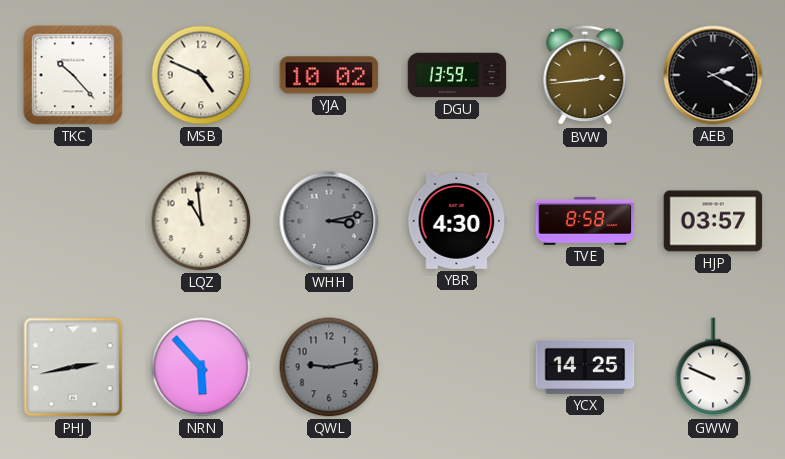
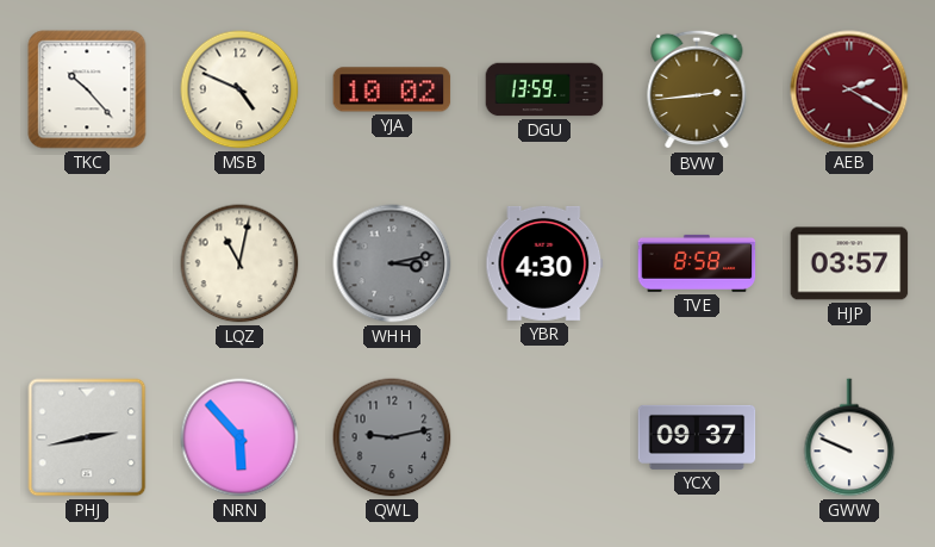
AEB dial: black -> burgundy (849, 89)
LQZ: 10:59 -> 11:02 (239, 263)
YCX: 14:25 -> 09:37 (697, 437)
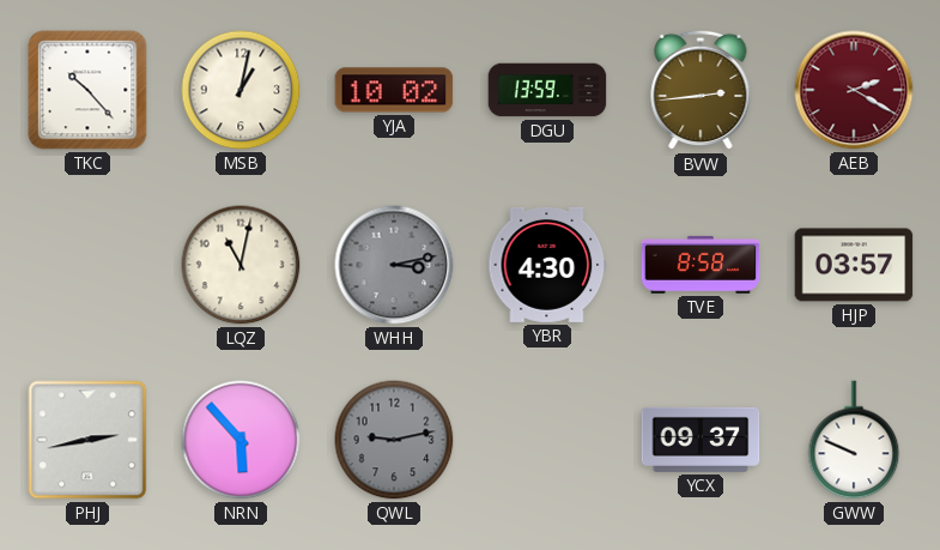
MSB: 4:49 -> 1:02 (241, 90)
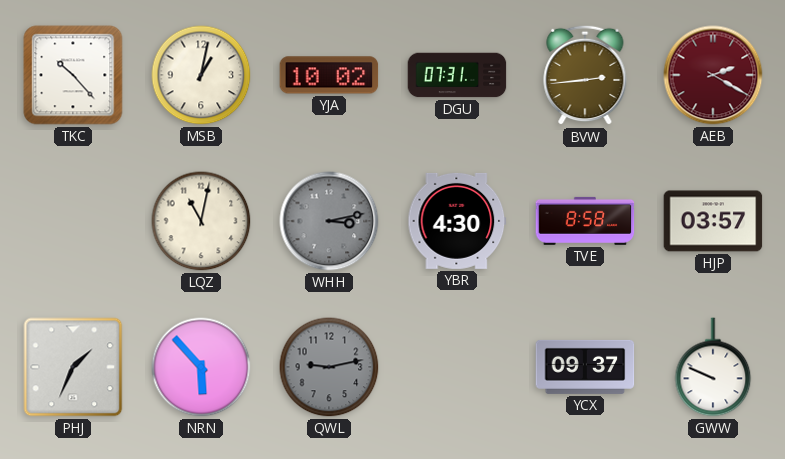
DGU: 13:59 -> 07:31 (457, 75)
PHJ: 2:43 -> 1:34 (73, 367)
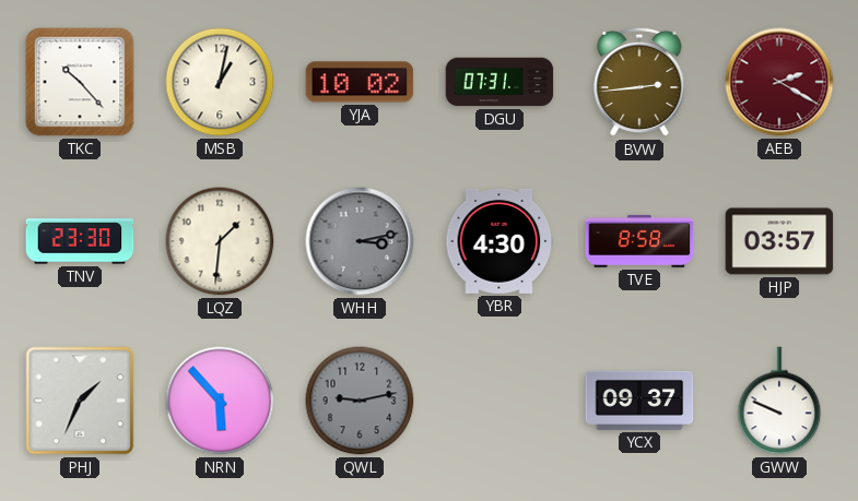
TNV: none -> 23:30 (80, 241)
LQZ: 11:02 -> 1:31 (220, 241)
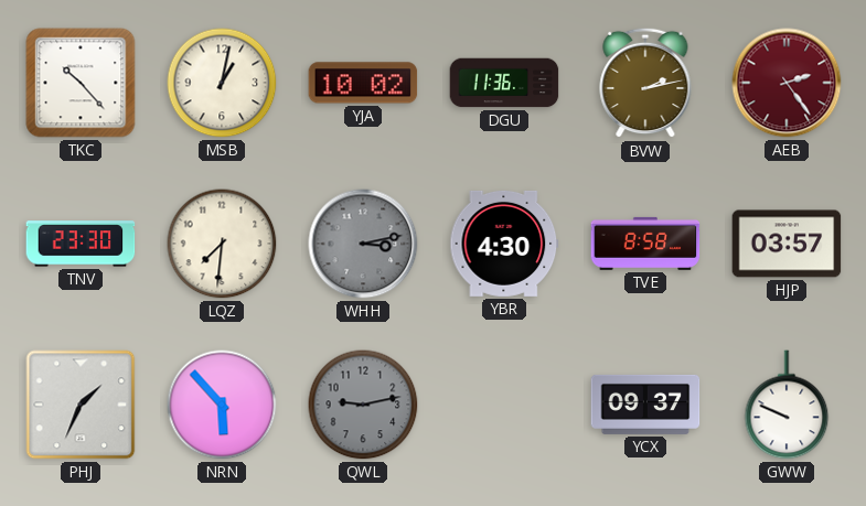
DGU: 07:31 -> 11:36 (504, 83)
BVW: 2:44 -> 2:13 (645, 83)
AEB: 2:20 -> 2:24 (787, 83)
LQZ: 1:31 -> 7:31 (222, 244)
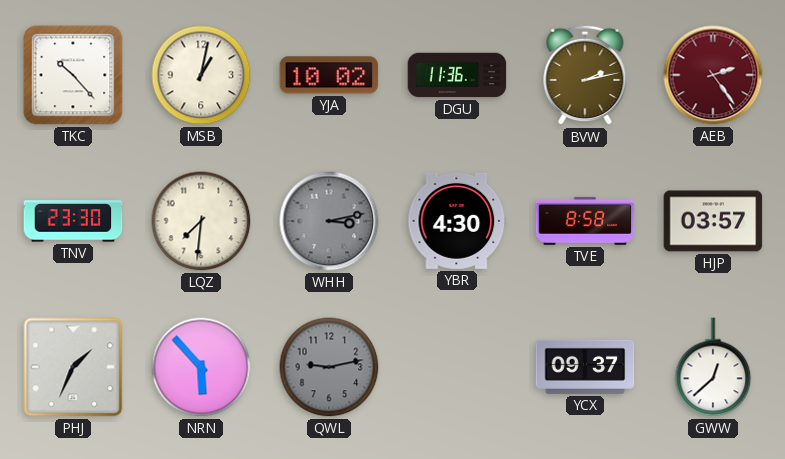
GWW: 9:49 -> 12:38 (713, 367)
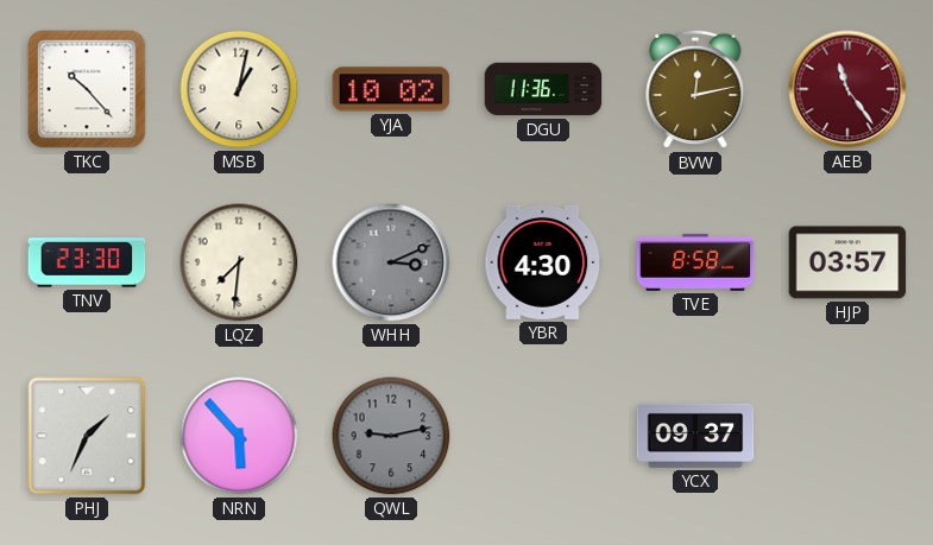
BVW: 2:13 -> 12:13 (695, 89)
AEB: 2:24 -> 11:24 (847, 89)
WHH: 3:13 -> 3:11 (391, 262)
GWW: 12:38 -> none (713, 367)
